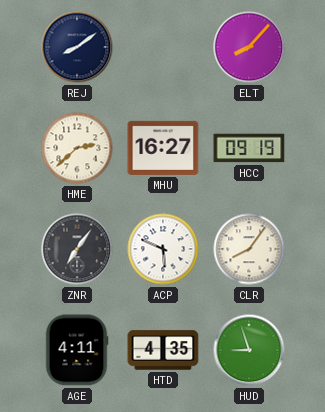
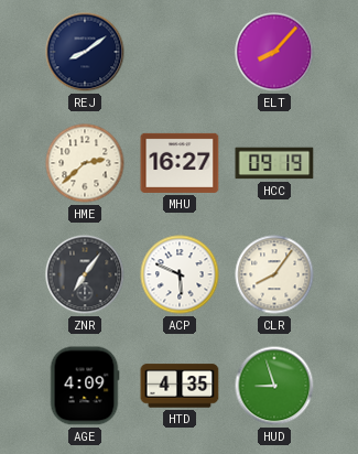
AGE: 4:11 -> 4:09 (85, 386)
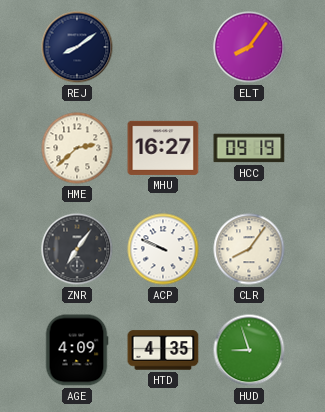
ELT: 8:07 -> 8:06 (249, 47)
ACP: 5:49 -> 9:49 (163, 249)
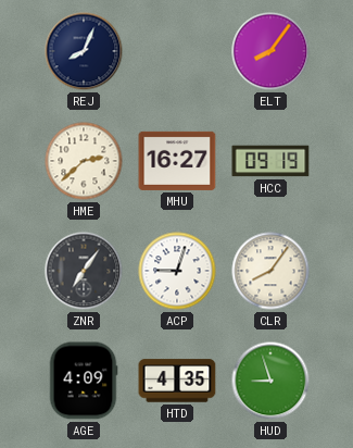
REJ: 8:09 -> 8:04 (84, 51)
ACP: 9:49 -> 9:03 (177, 271)
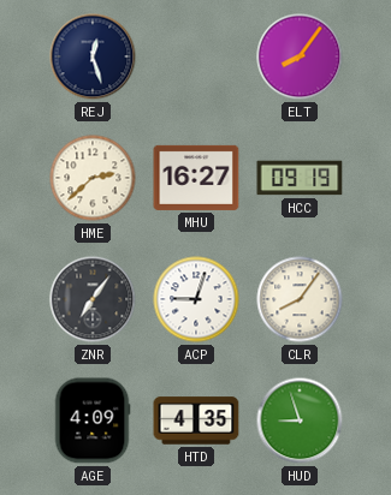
REJ: 8:04 -> 12:27 (93, 56)
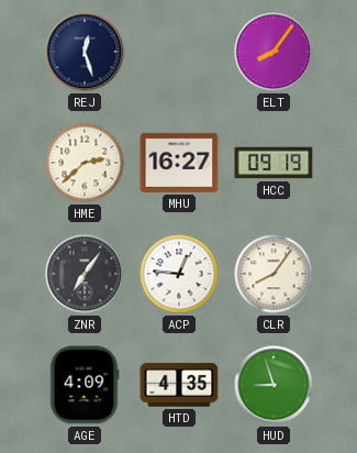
ACP: 9:03 -> 12:46 (179, 274)
